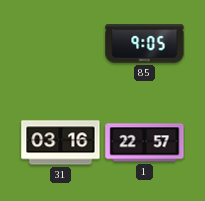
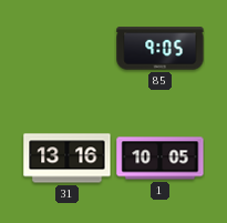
31: 03:16 -> 13:16 (68, 159)
1: 22:57 -> 10:05 (161, 159)
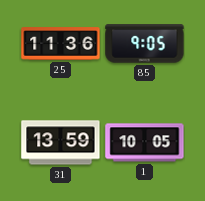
25: none -> 11:36 (61, 44)
31: 13:16 -> 13:59 (61, 143)
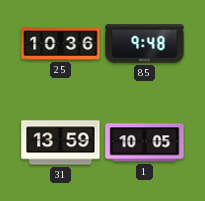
25: 11:36 -> 10:36 (61, 44)
85: 9:05 -> 9:48 (145, 44)
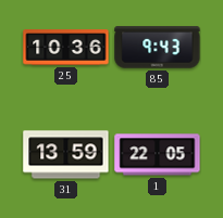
85: 9:48 -> 9:43 (158, 48)
1: 10:05 -> 22:05 (158, 155)
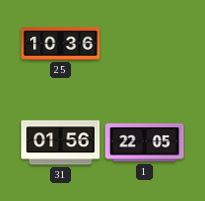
85: 9:43 -> none (158, 48)
31: 13:59 -> 01:56 (61, 143)
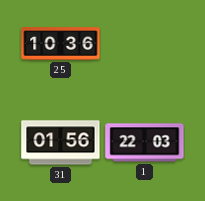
1: 22:05 -> 22:03 (145, 143)
